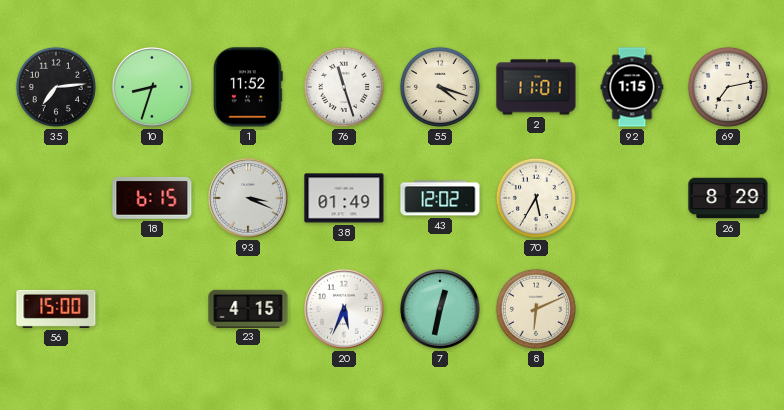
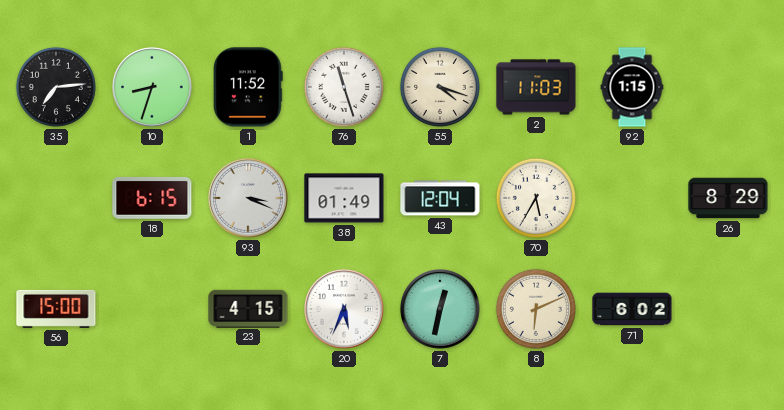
2: 11:01 -> 11:03 (536, 87)
69: 7:13 -> none (728, 87)
43: 12:02 -> 12:04 (440, 198)
71: none -> 6:02 (632, 309)
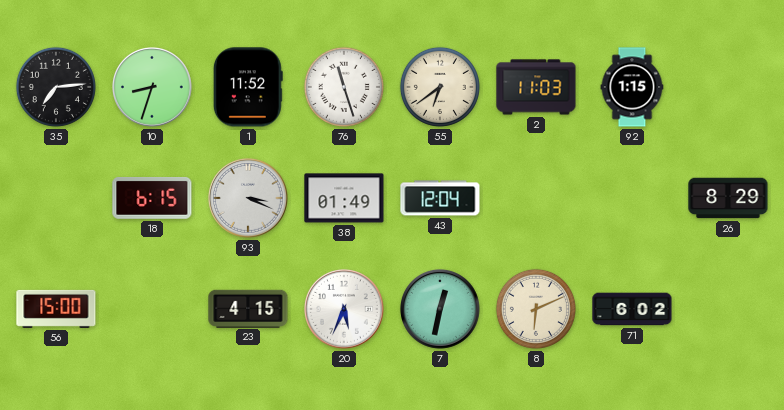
55: 4:18 -> 6:39 (440, 87)
70: 5:35 -> none (536, 198)
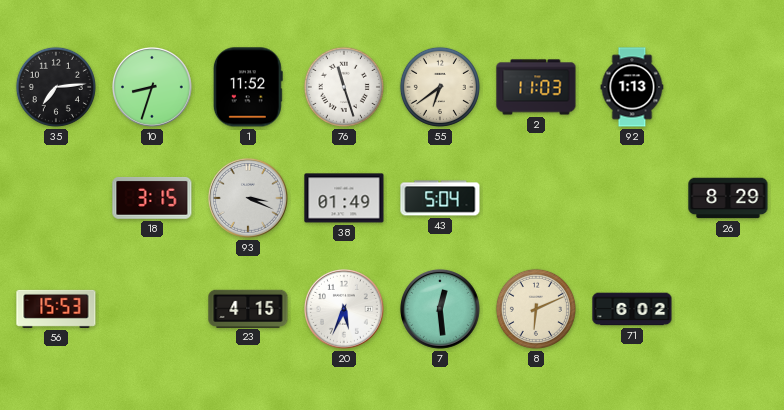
92: 1:15 -> 1:13 (632, 87)
18: 6:15 -> 3:15 (152, 198)
43: 12:04 -> 5:04 (440, 198)
56: 15:00 -> 15:53 (56, 309)
7: 12:32 -> 12:29 (440, 309)
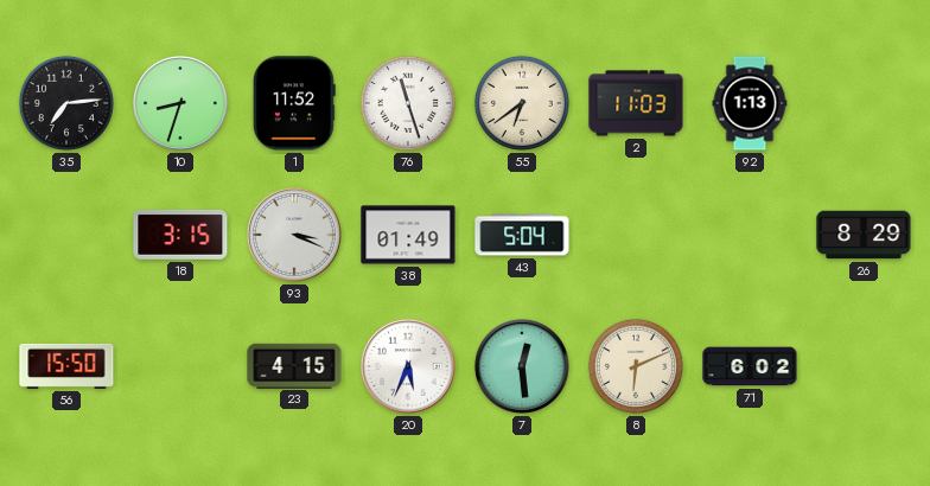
56: 15:53 -> 15:50 (66, 366)
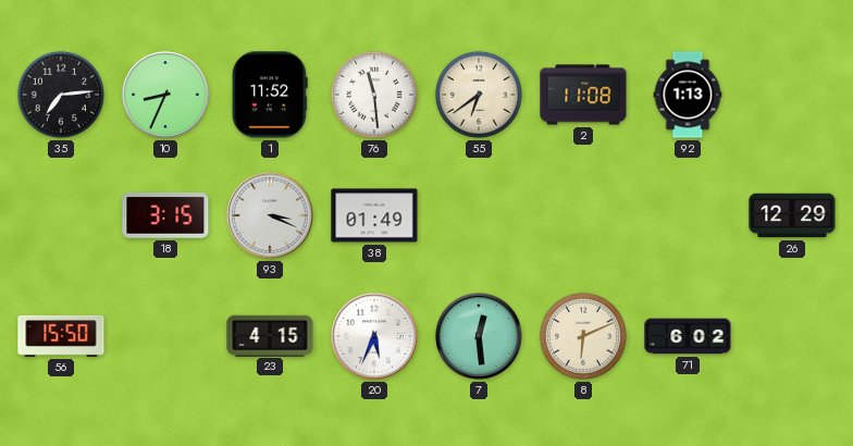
10: 8:33 -> 8:34 (165, 95)
76: 11:27 -> 11:29 (374, 95)
2: 11:03 -> 11:08 (583, 95)
43: 5:04 -> none (522, 235)
26: 8:29 -> 12:29 (792, 215)
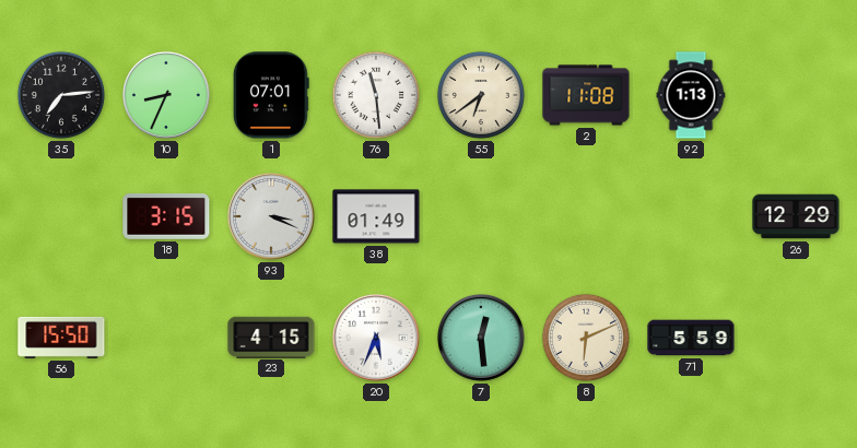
1: 11:52 -> 07:01 (271, 95)
71: 6:02 -> 5:59 (691, 338)
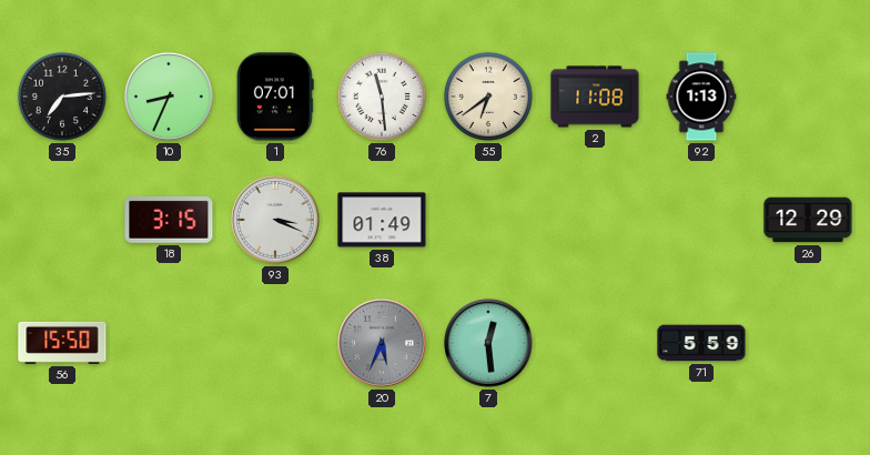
23: 4:15 -> none (271, 337)
20 dial: white -> grey (382, 343)
8: 6:11 -> none (586, 338)
